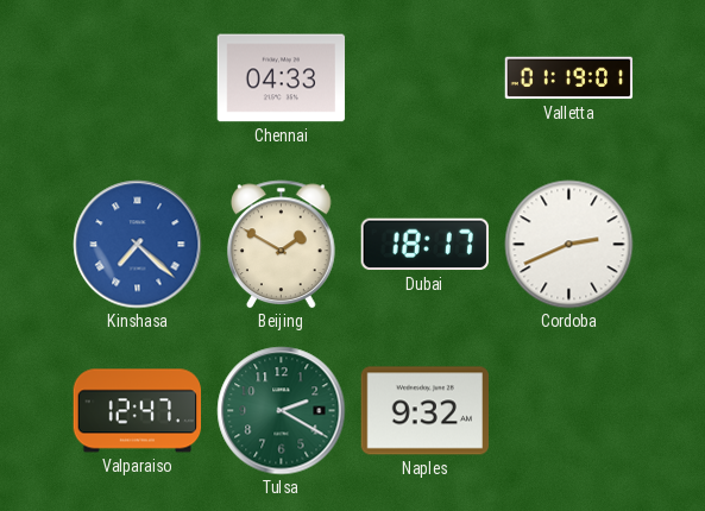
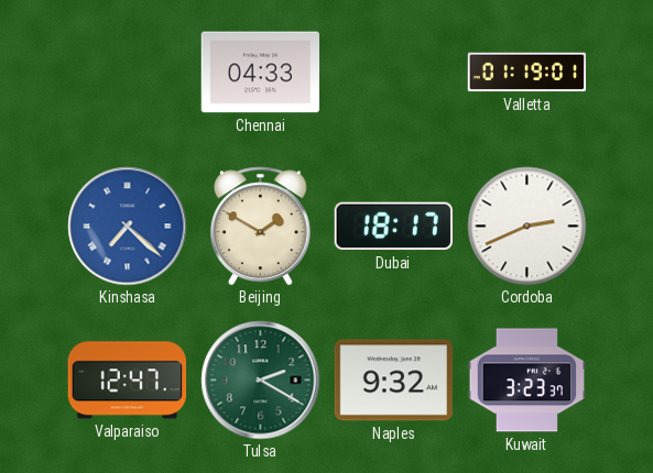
Kuwait: none -> 3:23 (527, 381)
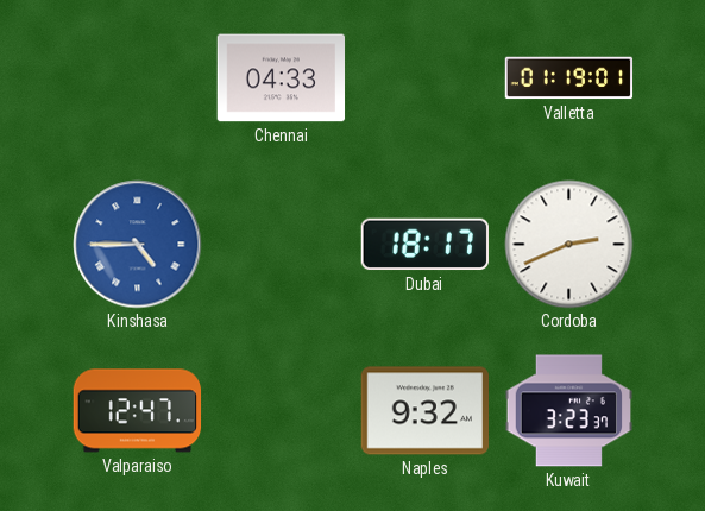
Kinshasa: 7:22 -> 4:45 (138, 245)
Beijing: 1:50 -> none (261, 227)
Tulsa: 2:20 -> none (261, 381)
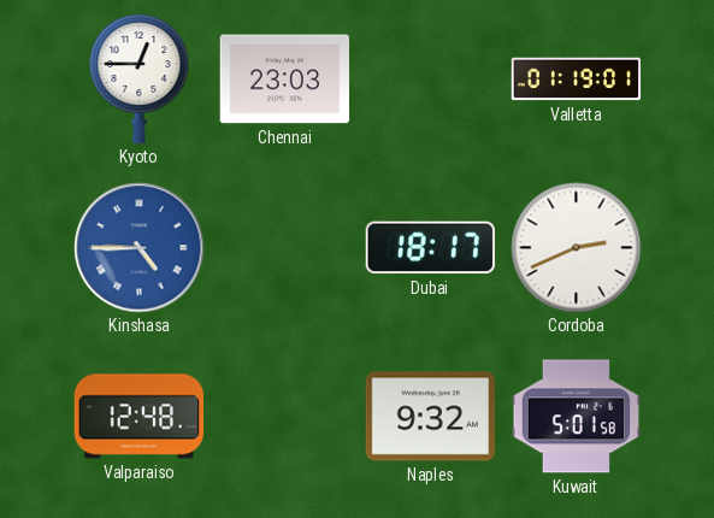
Kyoto: none -> 12:45 (140, 80)
Chennai: 04:33 -> 23:03 (285, 80)
Valparaiso: 12:47 -> 12:48 (140, 417)
Kuwait: 3:23 -> 5:01 (577, 417)
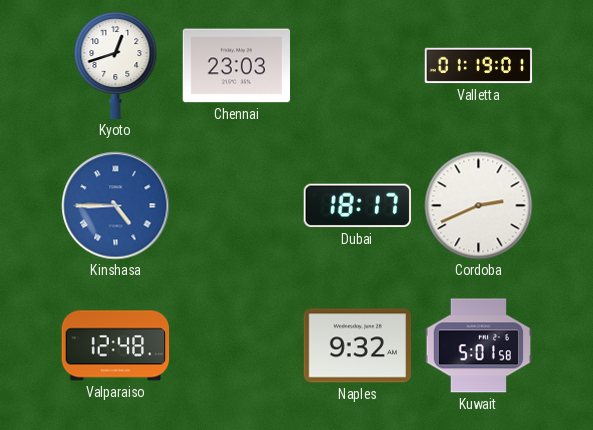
Kyoto: 12:45 -> 12:42 (116, 66)
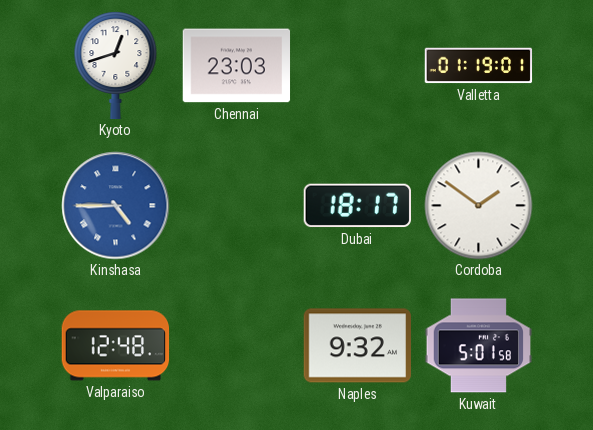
Cordoba: 2:41 -> 1:51 (479, 206)
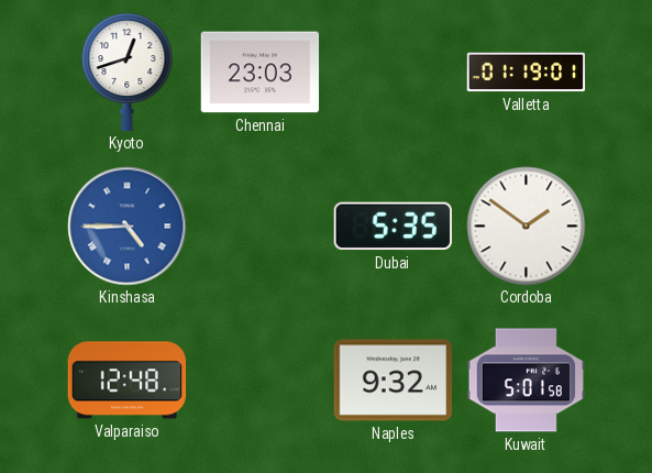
Dubai: 18:17 -> 5:35 (393, 227)
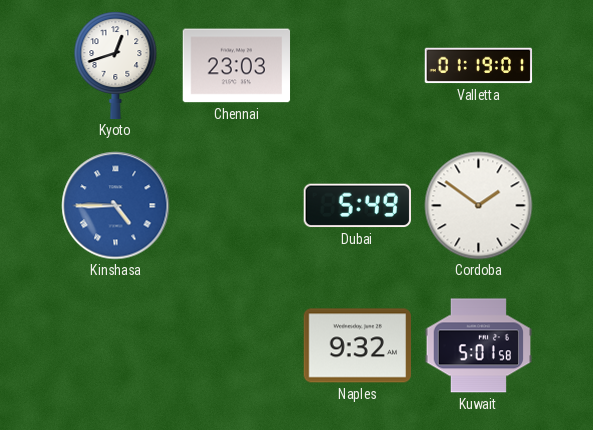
Dubai: 5:35 -> 5:49 (357, 206)
Valparaiso: 12:48 -> none (128, 381)
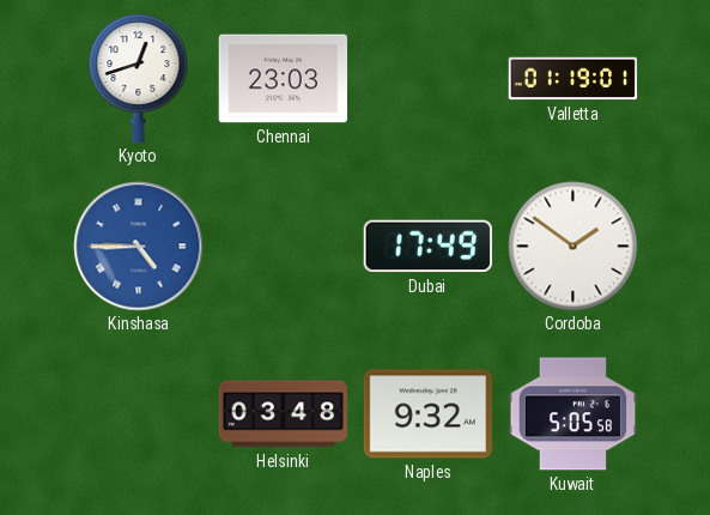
Dubai: 5:49 -> 17:49 (427, 247)
Helsinki: none -> 03:48 (284, 414)
Kuwait: 5:01 -> 5:05 (574, 414)
